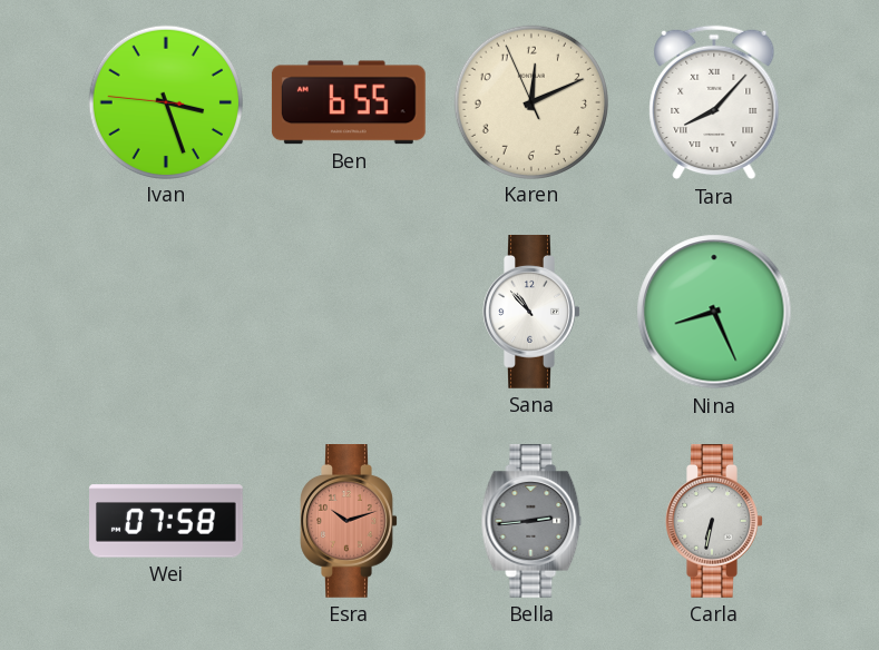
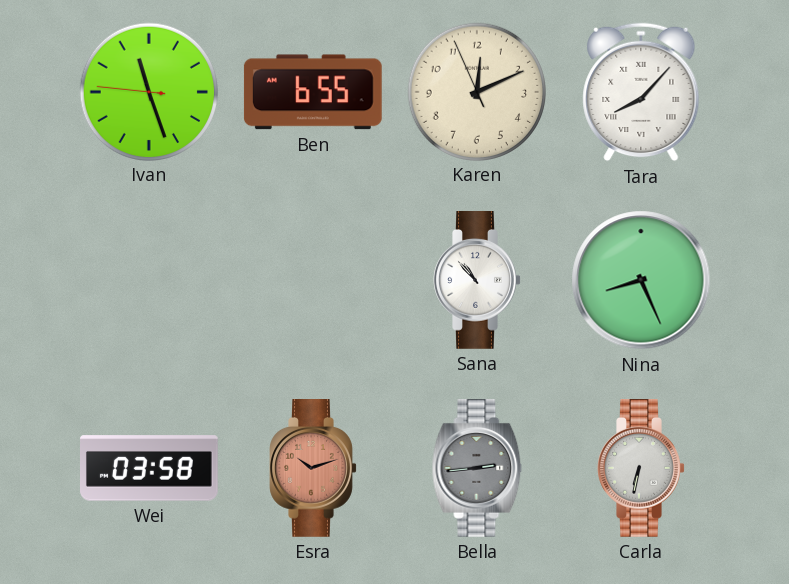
Ivan: 3:26 -> 11:26 (149, 91)
Wei: 07:58 -> 03:58 (150, 468)
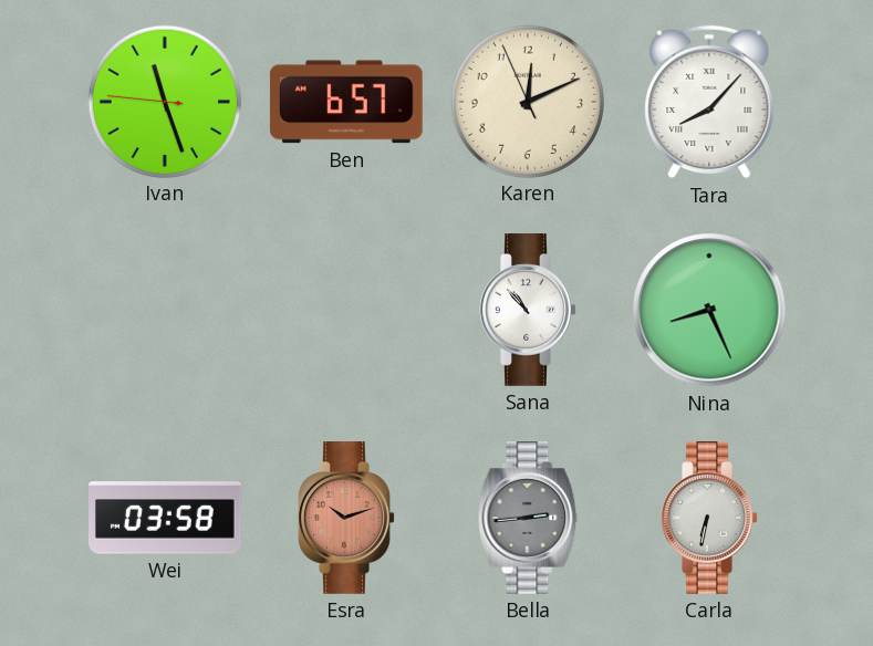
Ben: 6:55 -> 6:57 (346, 102)
